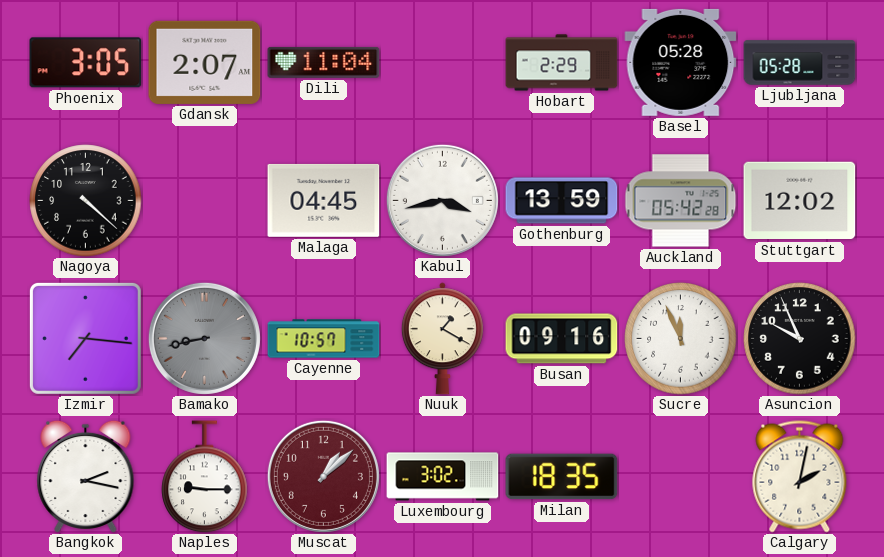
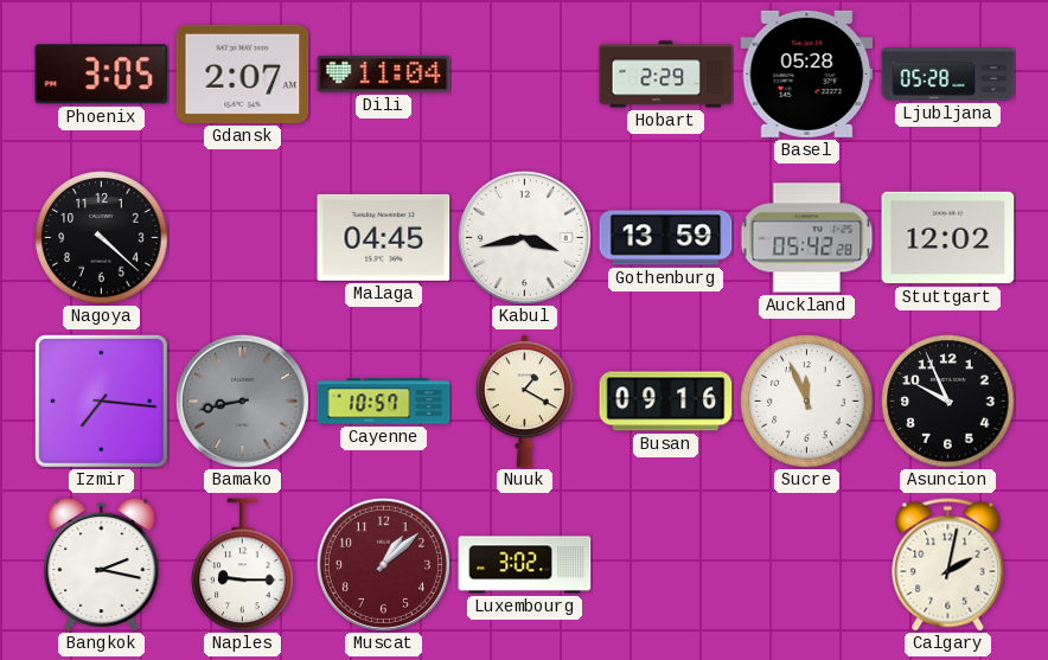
Milan: 18:35 -> none (562, 477)
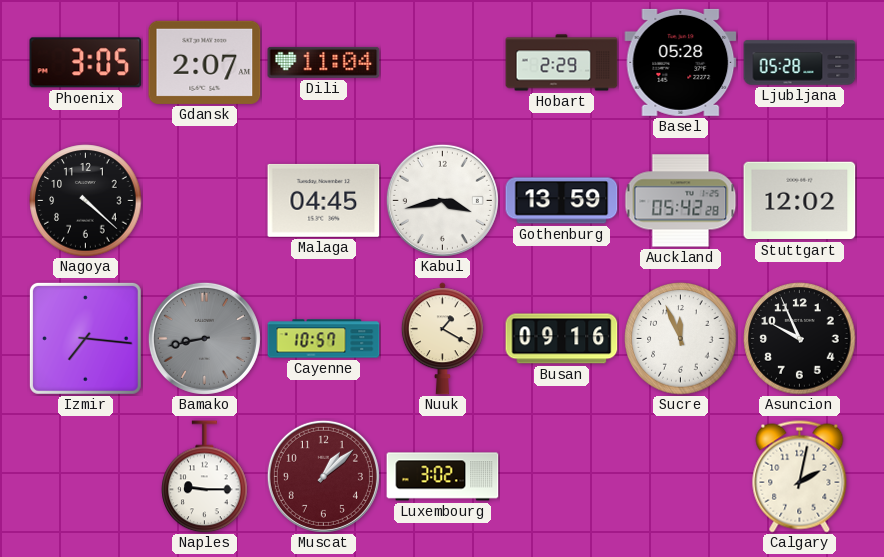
Bangkok: 2:17 -> none (102, 564)
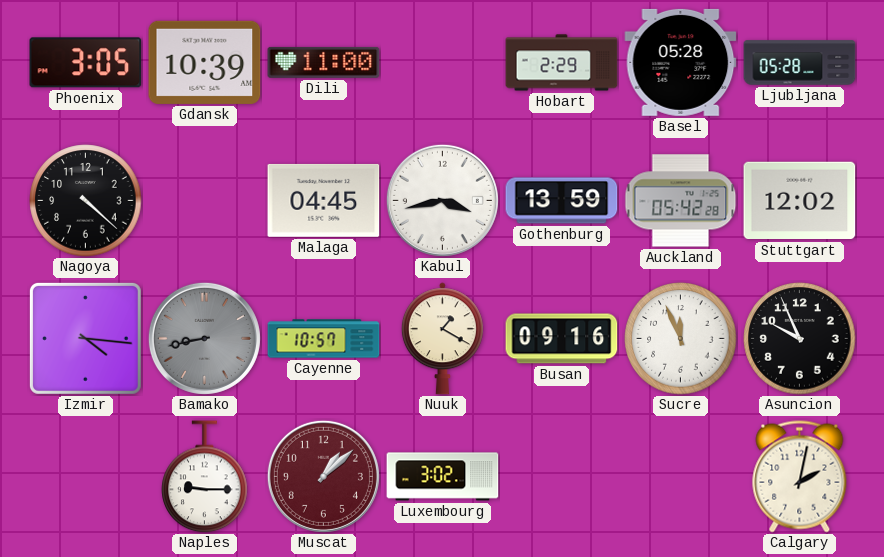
Gdansk: 2:07 -> 10:39 (205, 62)
Dili: 11:04 -> 11:00 (324, 62)
Izmir: 7:16 -> 4:16 (85, 338)
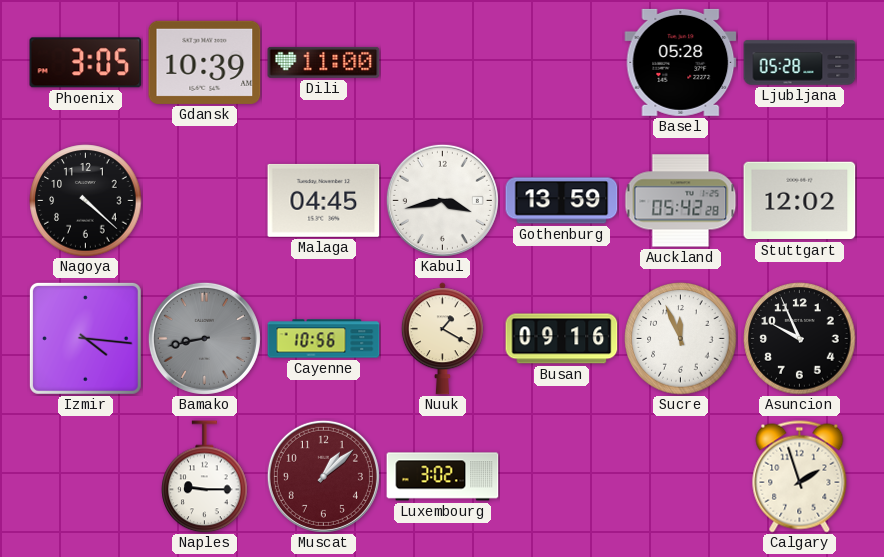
Hobart: 2:29 -> none (562, 63)
Cayenne: 10:57 -> 10:56 (324, 339)
Calgary: 2:02 -> 1:57 (800, 477)
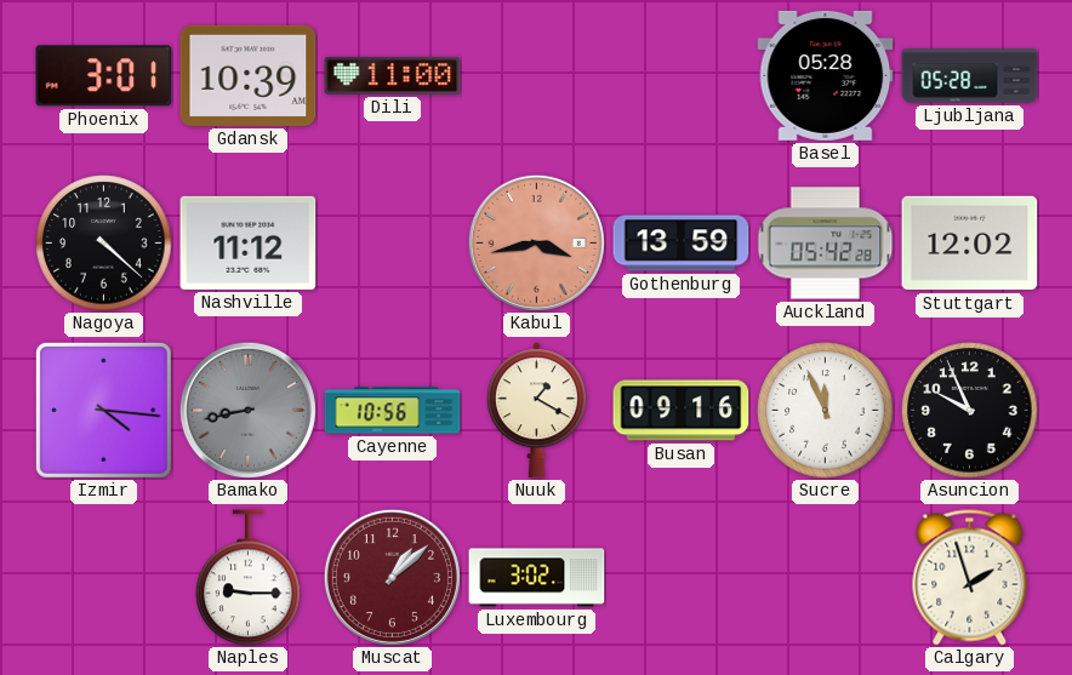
Phoenix: 3:05 -> 3:01 (104, 76)
Nashville: none -> 11:12 (249, 242)
Malaga: 04:45 -> none (324, 200)
Kabul dial: white -> salmon (536, 242)
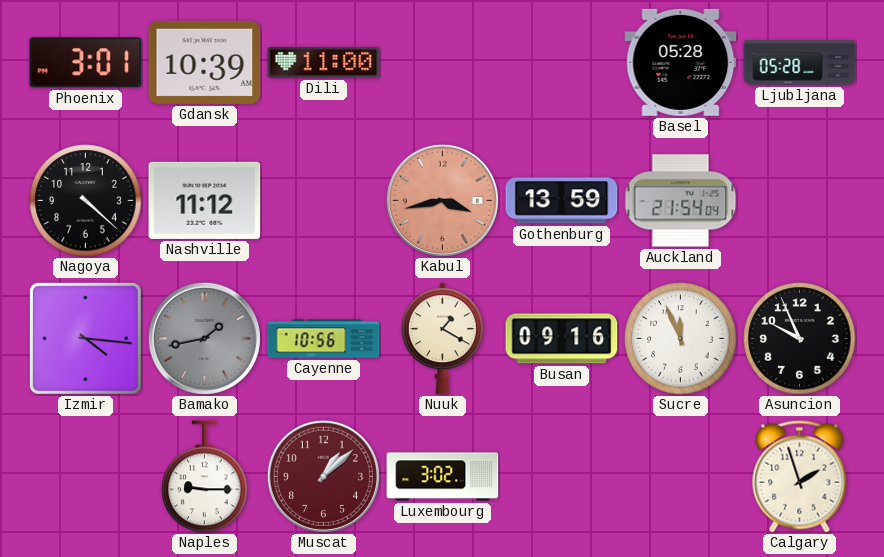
Auckland: 05:42 -> 21:54 (681, 201)
Stuttgart: 12:02 -> none (970, 244)
Bamako: 8:43 -> 1:43 (204, 338)
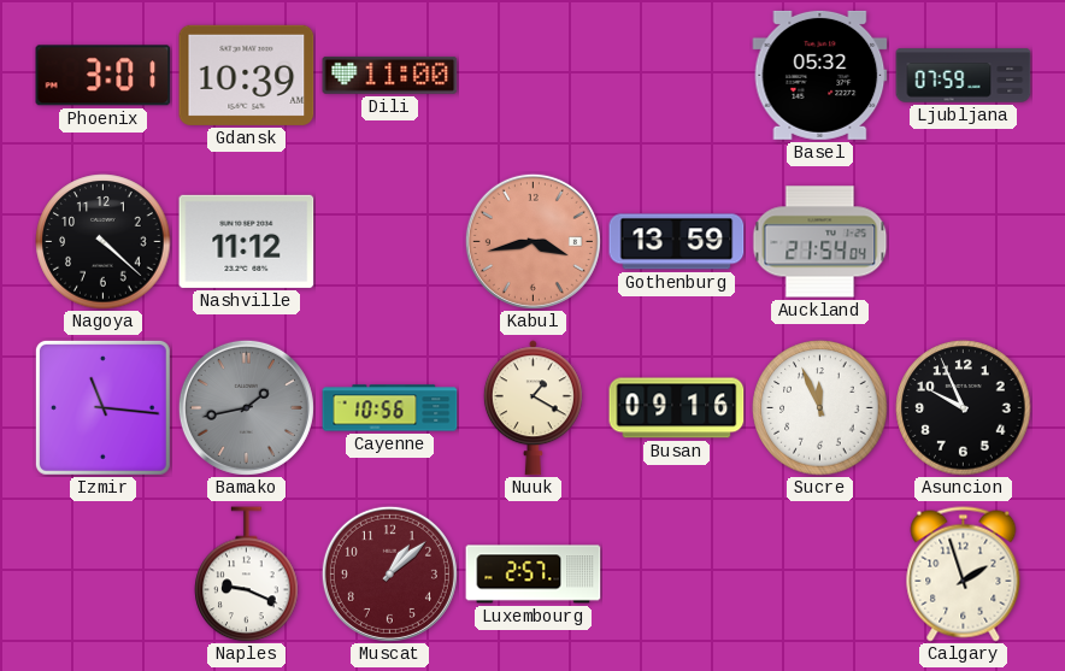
Basel: 05:28 -> 05:32 (820, 75)
Ljubljana: 05:28 -> 07:59 (964, 76)
Izmir: 4:16 -> 11:16 (102, 407)
Naples: 9:15 -> 9:19 (247, 575)
Luxembourg: 3:02 -> 2:57 (534, 575)
